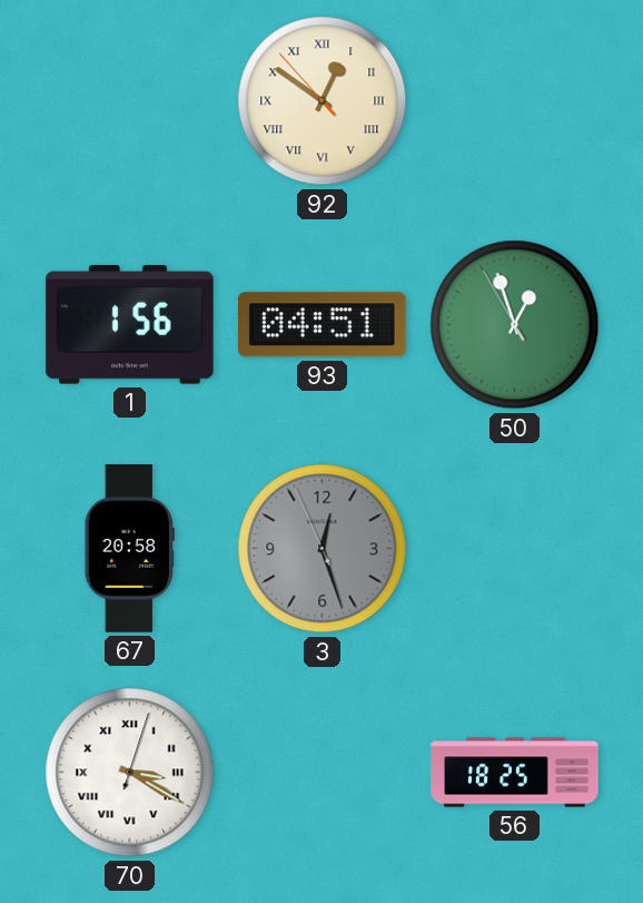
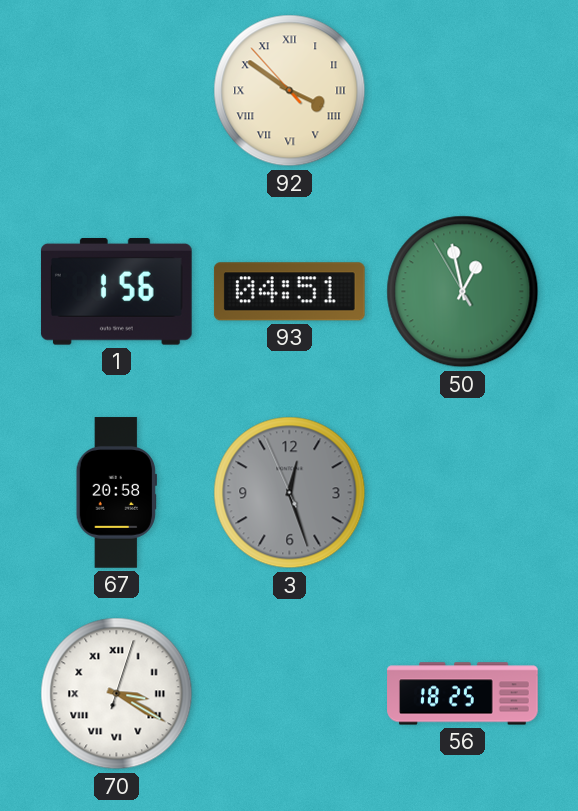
92: 12:50 -> 3:50 (290, 91)
50: 12:56 -> 12:57 (463, 292)
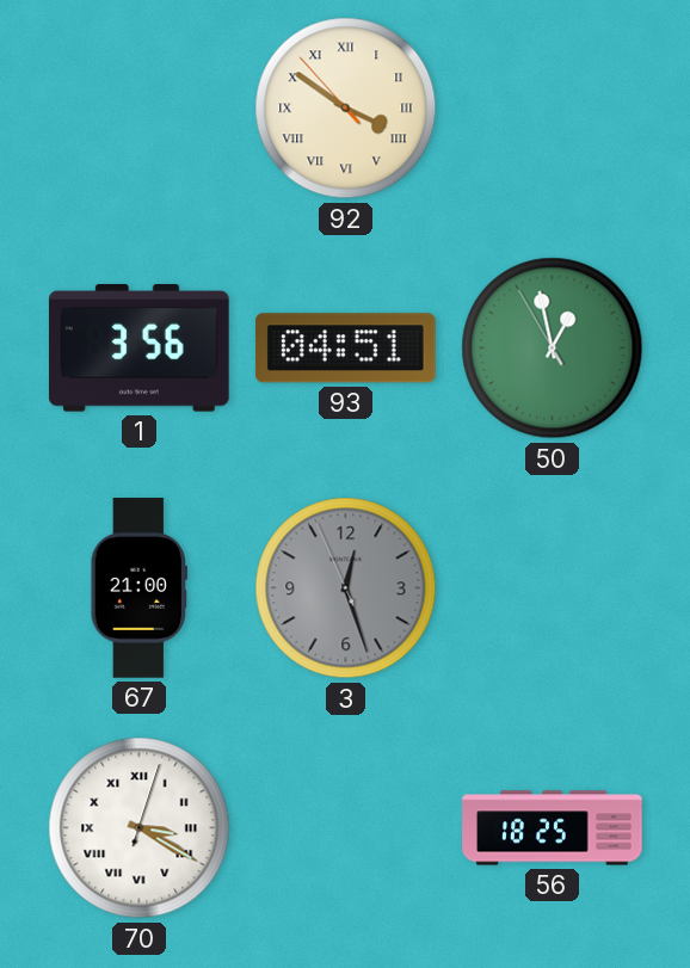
1: 1:56 -> 3:56 (138, 349)
67: 20:58 -> 21:00 (138, 588)
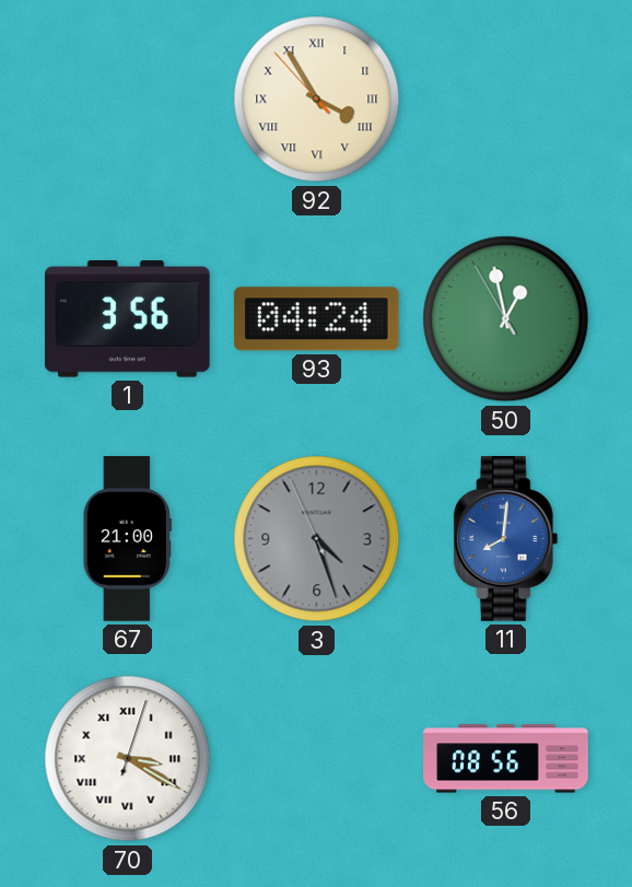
92: 3:50 -> 3:54 (317, 100)
93: 04:51 -> 04:24 (316, 319)
3: 12:26 -> 4:26 (317, 539)
11: none -> 8:01 (506, 539)
56: 18:25 -> 08:56 (506, 759)
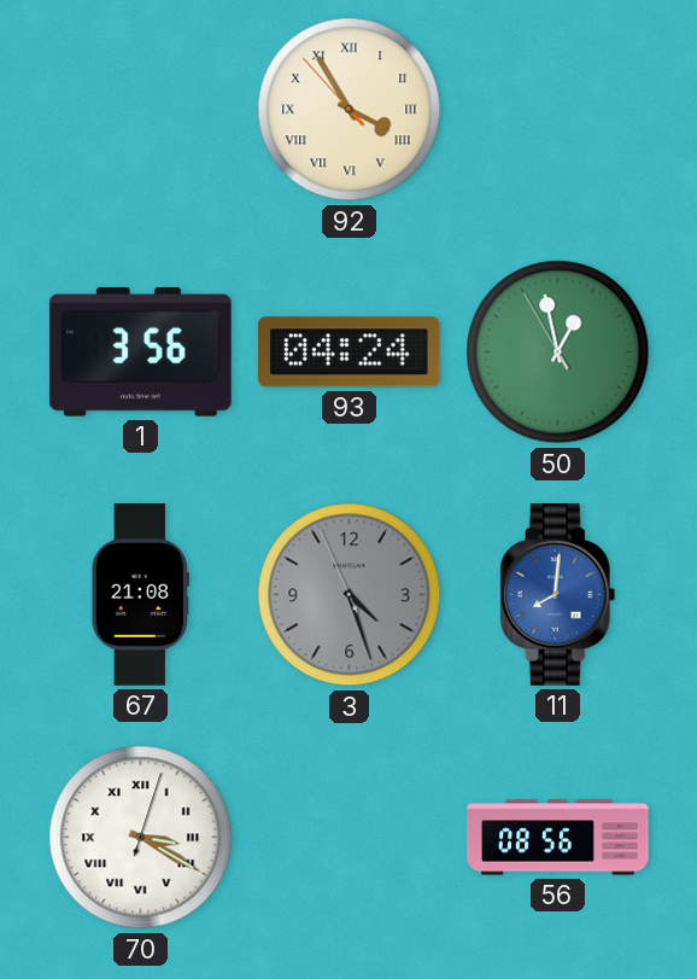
67: 21:00 -> 21:08 (140, 595)
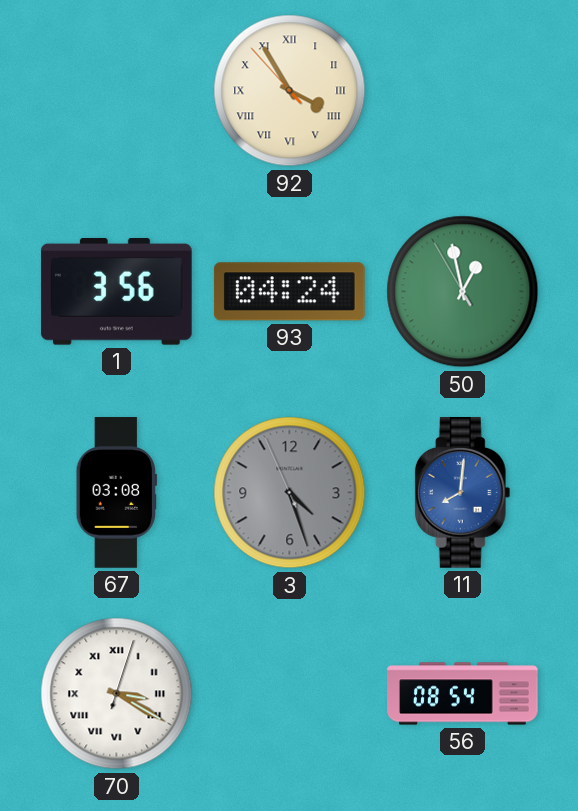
67: 21:08 -> 03:08 (116, 493)
56: 08:56 -> 08:54 (463, 694)
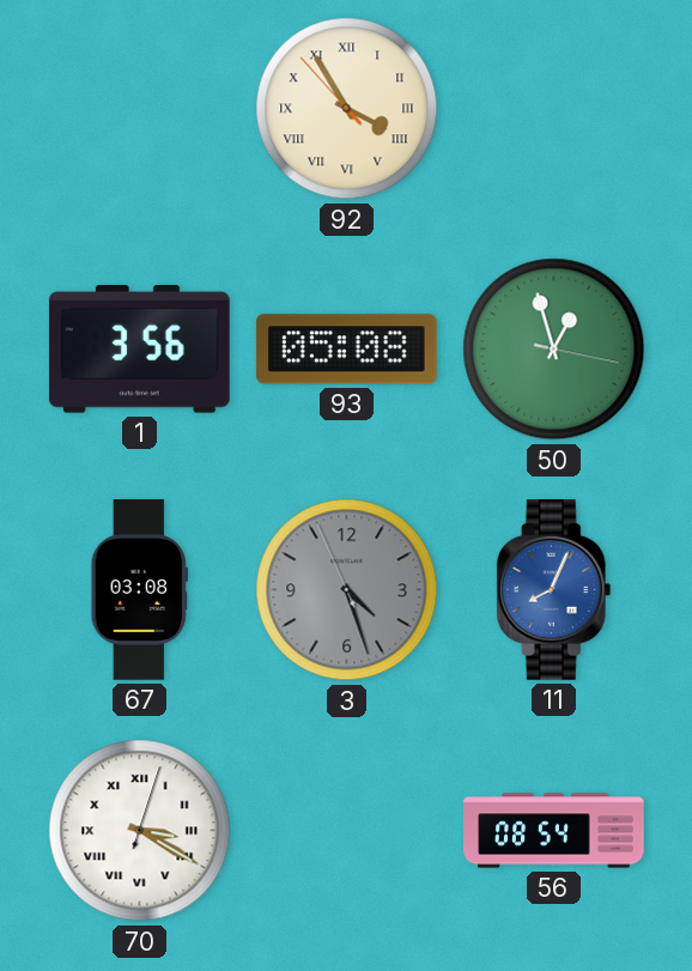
93: 04:24 -> 05:08 (346, 350)
50: 12:57:55 -> 12:57:17 (554, 350)
11: 8:01 -> 8:04 (554, 590)
